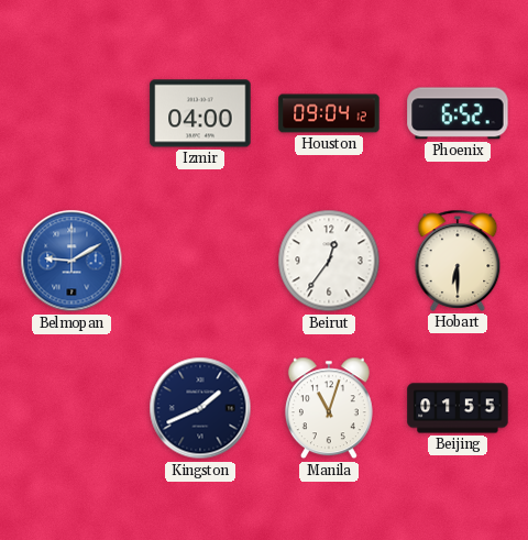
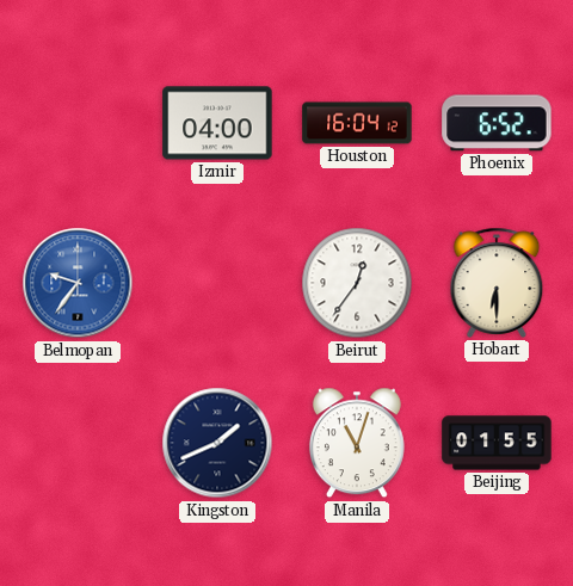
Houston: 09:04 -> 16:04 (357, 123)
Belmopan: 9:10 -> 9:36 (78, 283)
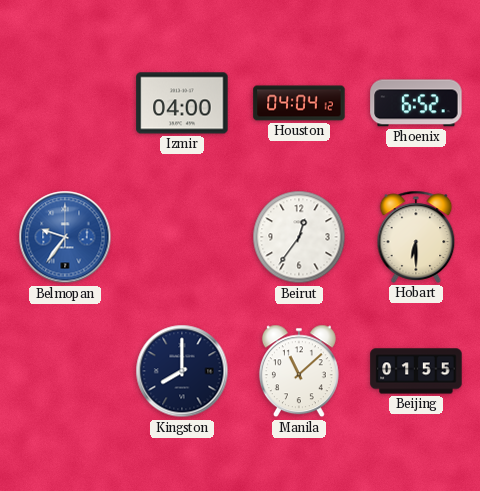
Houston: 16:04 -> 04:04 (299, 103)
Kingston: 1:41 -> 8:00 (182, 371)
Manila: 11:03 -> 11:08 (299, 371)
